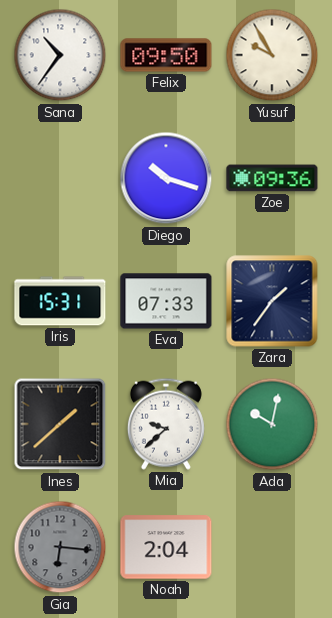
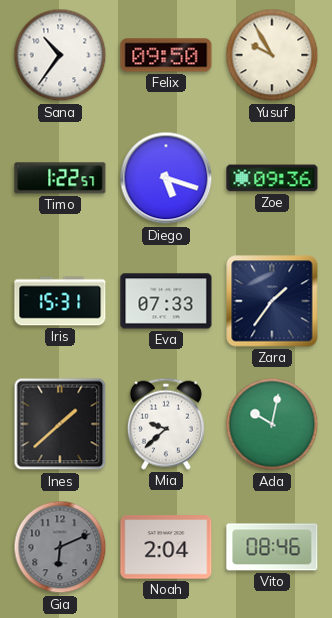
Timo: none -> 1:22 (60, 178)
Diego: 10:18 -> 5:18 (166, 178)
Gia: 6:16 -> 6:11 (60, 547)
Vito: none -> 08:46 (272, 547)
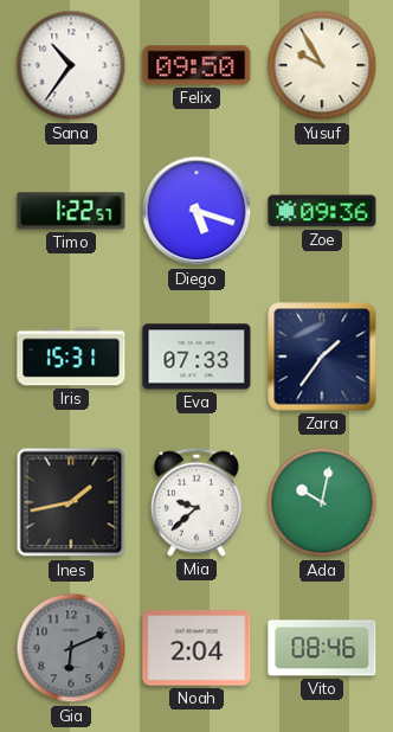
Ines: 1:38 -> 1:43 (71, 502)
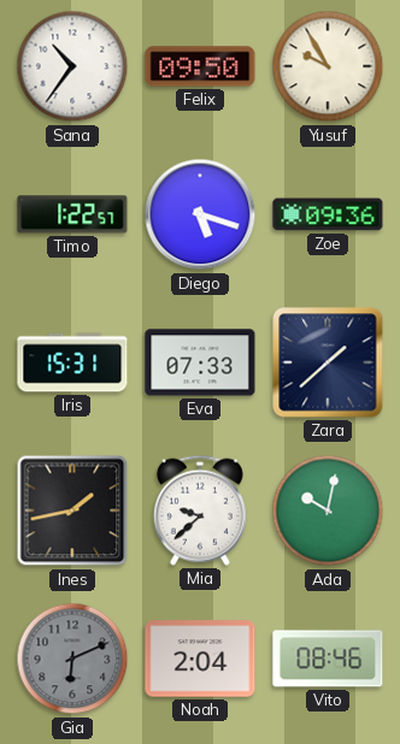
Zara: 1:36 -> 1:38 (328, 362)
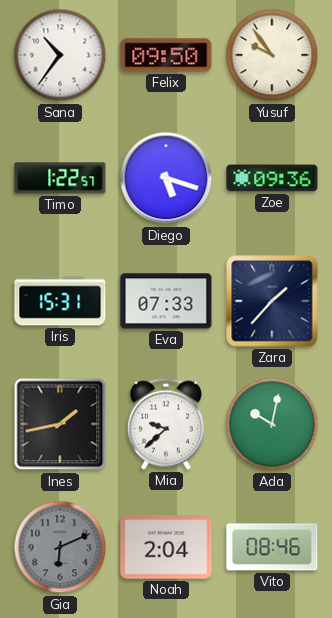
Yusuf: 9:55 -> 9:54 (272, 55)
Zara: 1:38 -> 1:37 (272, 301)
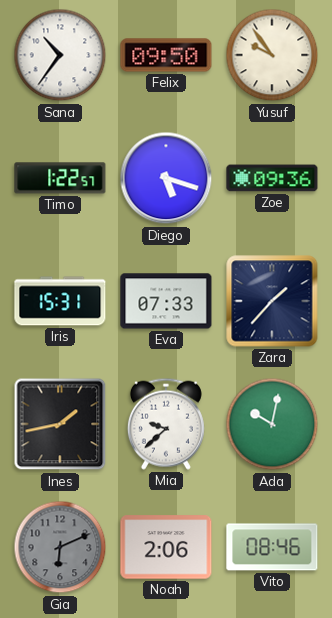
Noah: 2:04 -> 2:06 (166, 547)
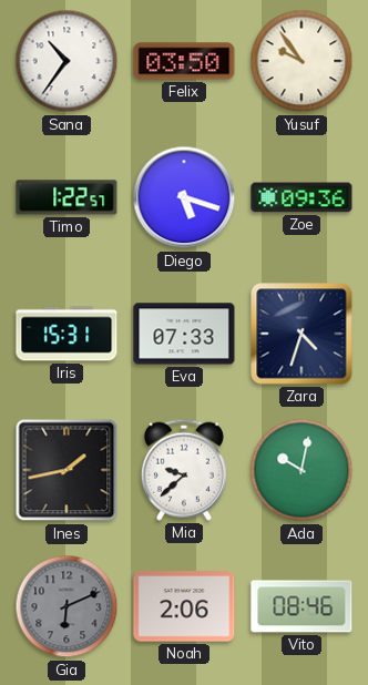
Felix: 09:50 -> 03:50 (184, 61)
Zara: 1:37 -> 4:33 (301, 334)
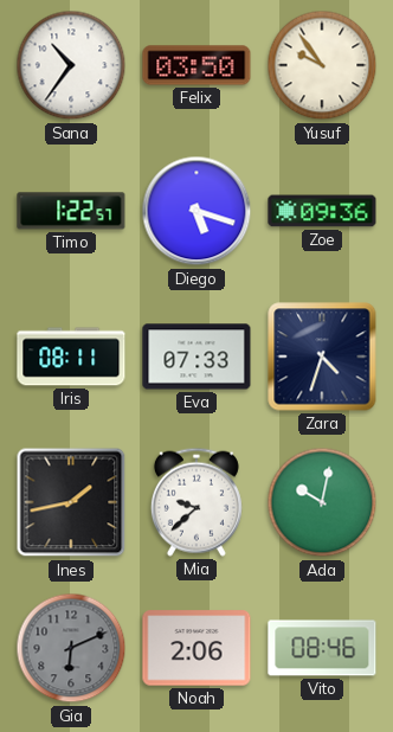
Iris: 15:31 -> 08:11 (71, 357)
